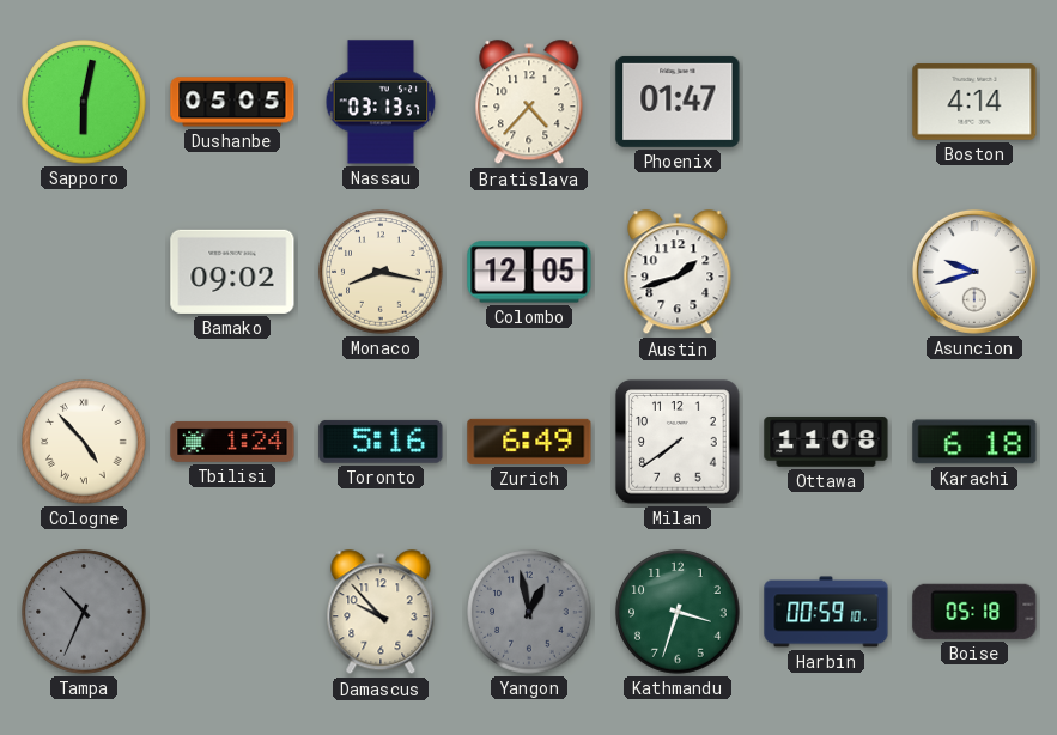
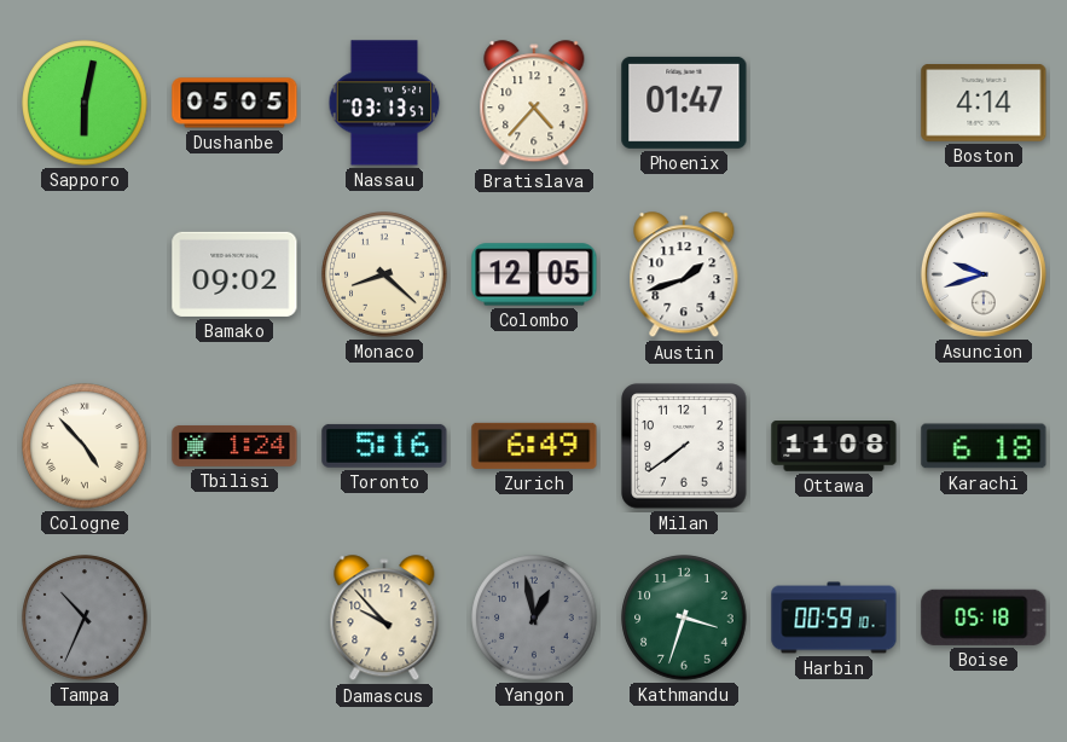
Monaco: 8:17 -> 8:22 (384, 274)
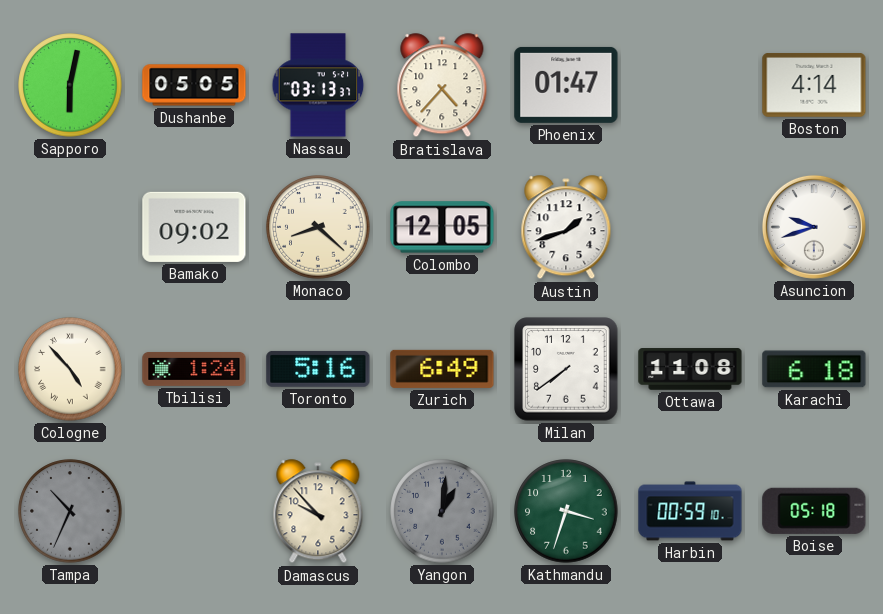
Nassau: 03:13:57 -> 03:13:37 (318, 85)
Yangon: 12:58 -> 1:01 (442, 511)
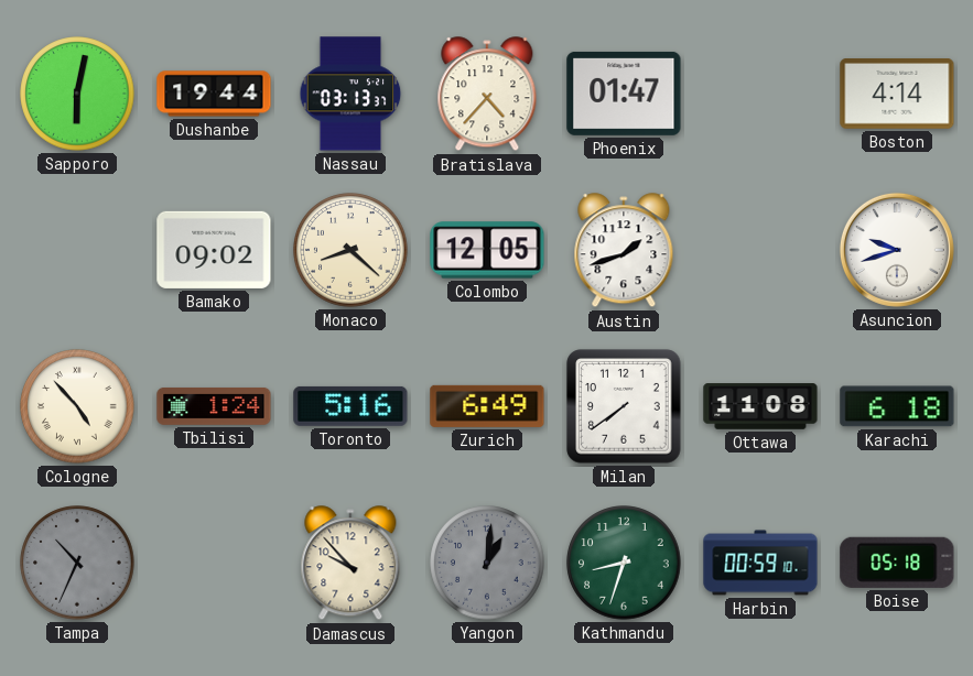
Dushanbe: 05:05 -> 19:44 (214, 94)
Kathmandu: 3:33 -> 8:33 (624, 563)
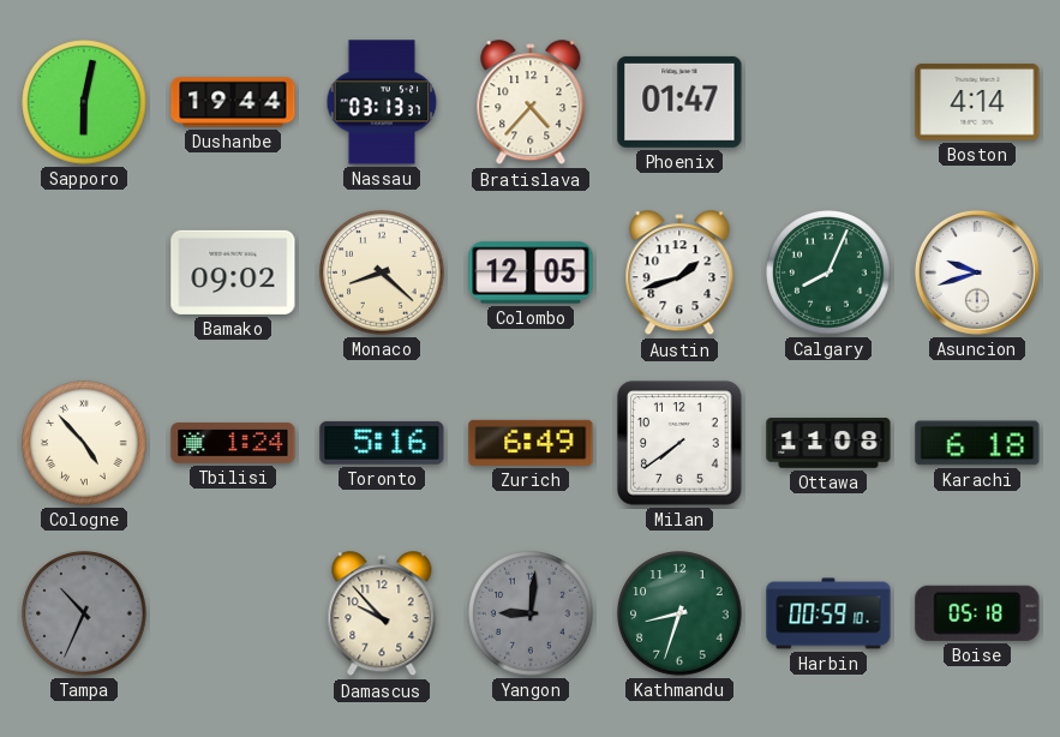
Calgary: none -> 8:04 (828, 272)
Yangon: 1:01 -> 9:01 (531, 613)
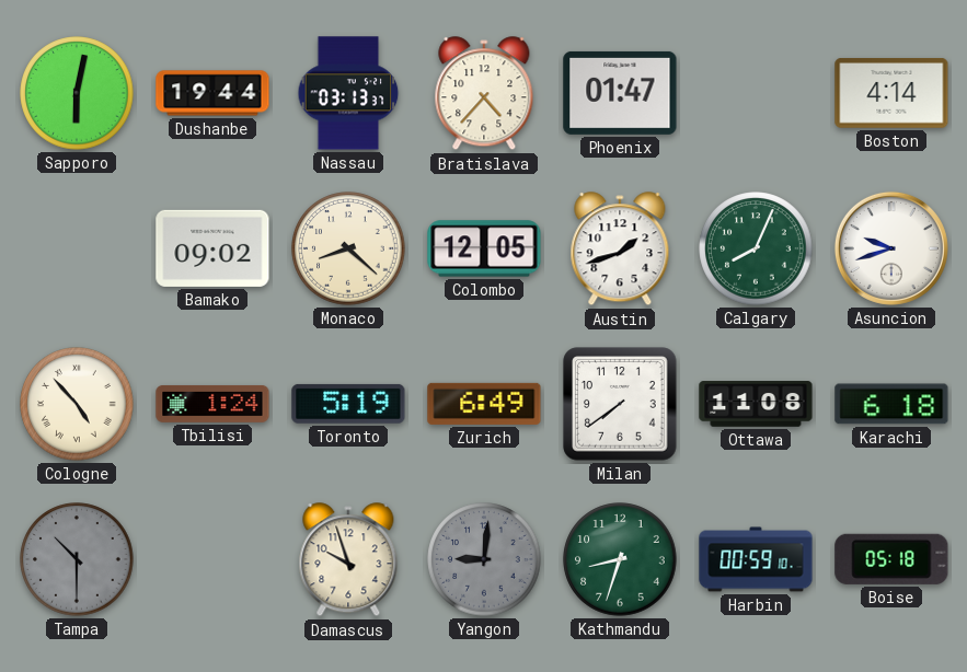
Toronto: 5:16 -> 5:19 (348, 404)
Tampa: 10:34 -> 10:30 (77, 559)
Damascus: 9:53 -> 9:57 (348, 560)
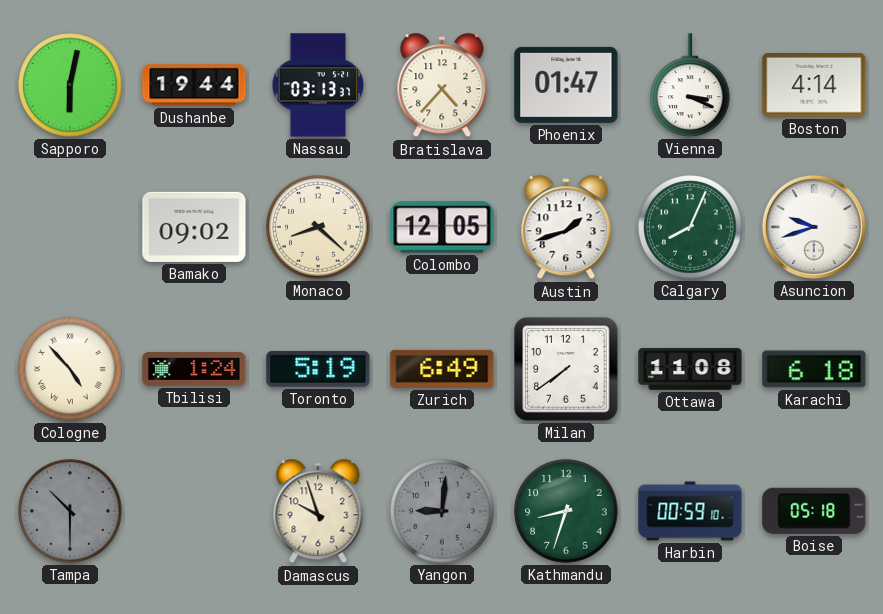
Vienna: none -> 3:19 (690, 85)
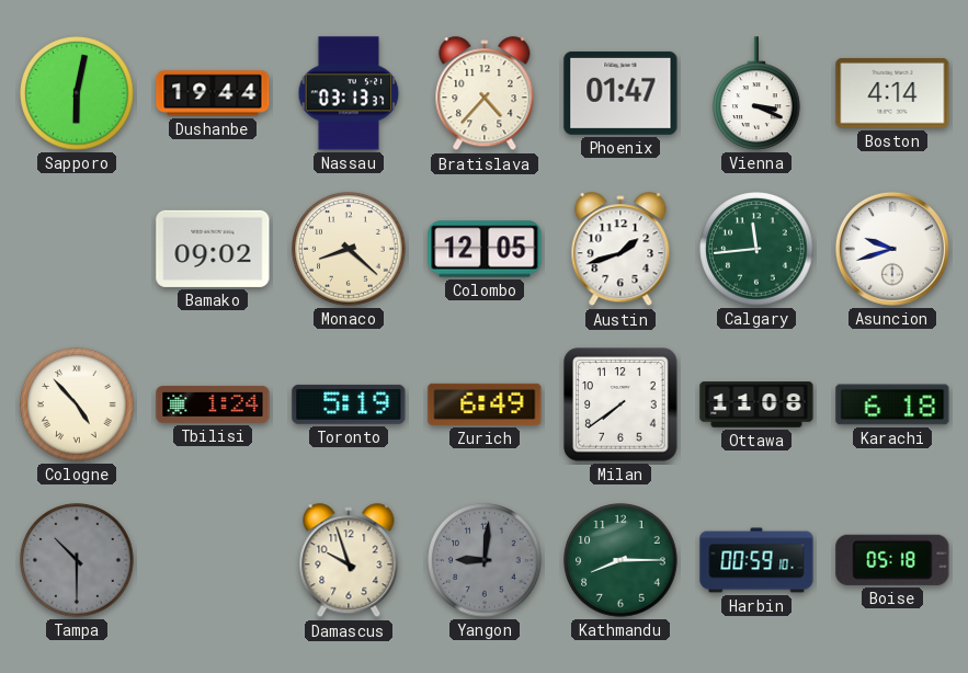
Calgary: 8:04 -> 11:44 (756, 249)
Kathmandu: 8:33 -> 8:15 (620, 560)
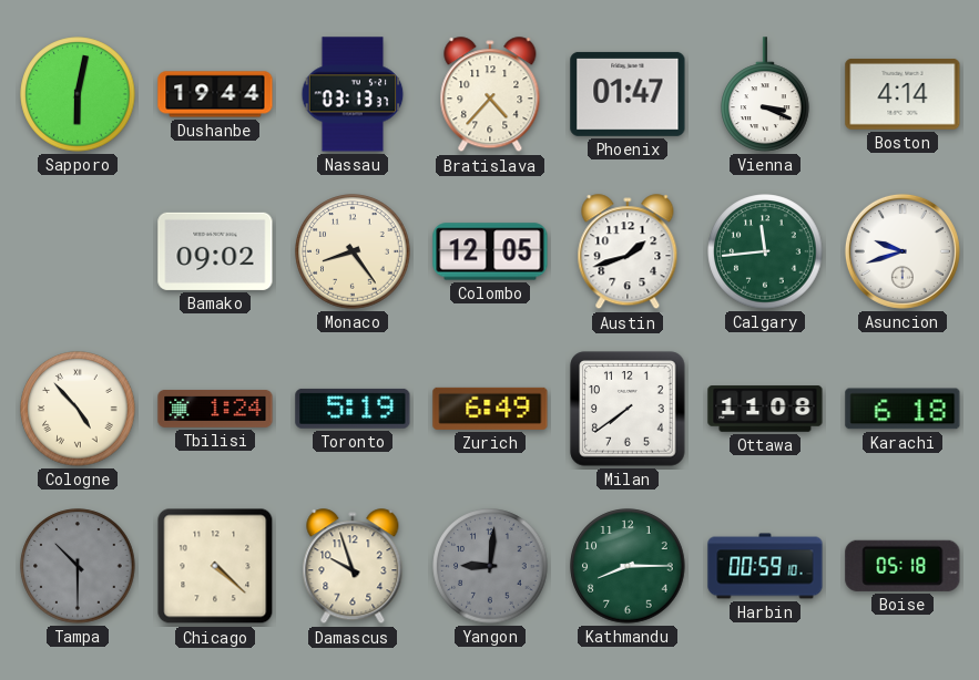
Monaco: 8:22 -> 8:24 (353, 251)
Chicago: none -> 4:22 (215, 566)
